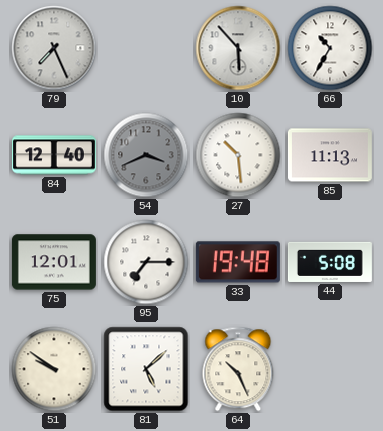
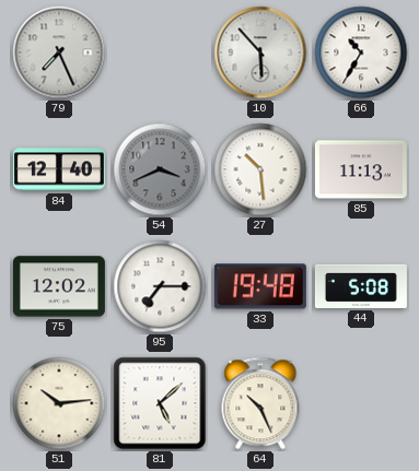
75: 12:01 -> 12:02 (59, 286)
51: 9:51 -> 10:14 (59, 403)
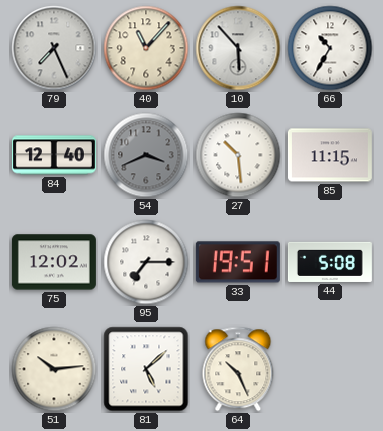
40: none -> 11:07 (146, 48)
85: 11:13 -> 11:15 (330, 155)
33: 19:48 -> 19:51 (238, 262)
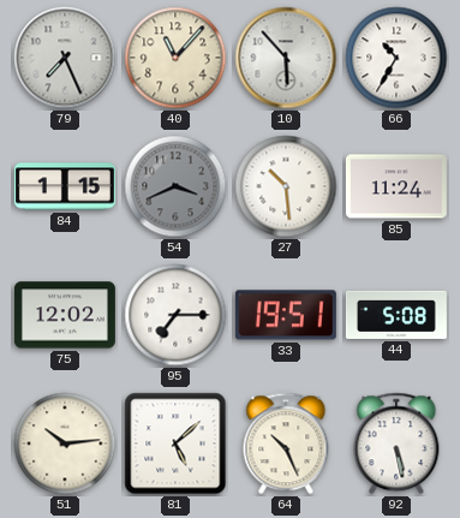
84: 12:40 -> 1:15 (65, 186)
85: 11:15 -> 11:24 (396, 186)
92: none -> 5:28 (396, 443)
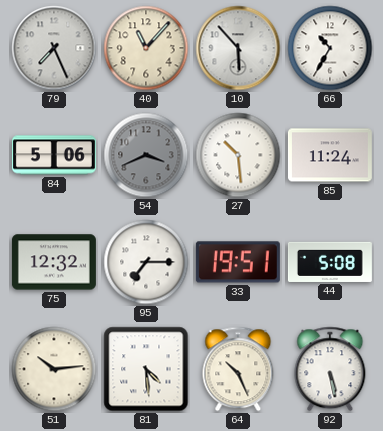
84: 1:15 -> 5:06 (54, 155)
75: 12:02 -> 12:32 (54, 262)
81: 5:08 -> 4:29 (146, 369)
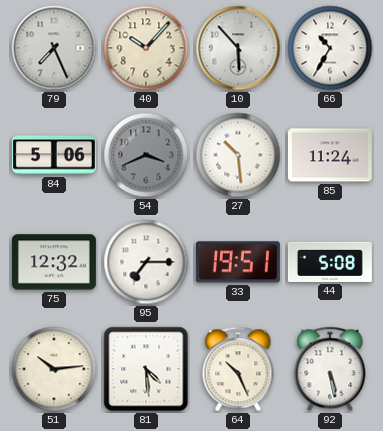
40: 11:07 -> 10:07 (146, 48)
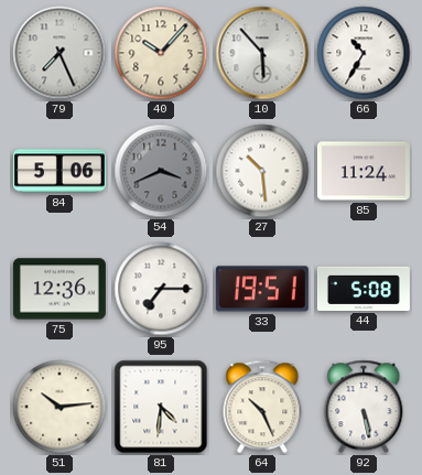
75: 12:32 -> 12:36 (59, 289)
81: 4:29 -> 4:31 (161, 407)
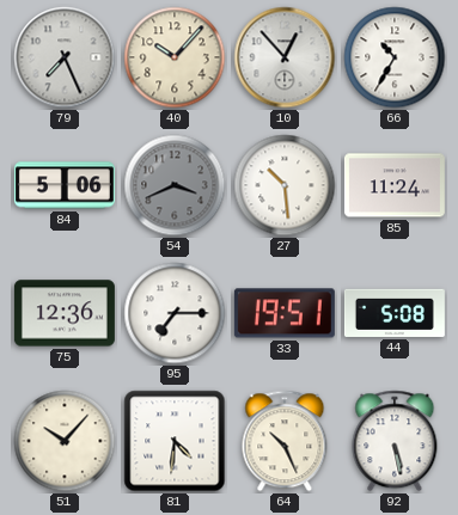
10: 5:53 -> 12:53 (285, 57)
51: 10:14 -> 10:07 (65, 441)
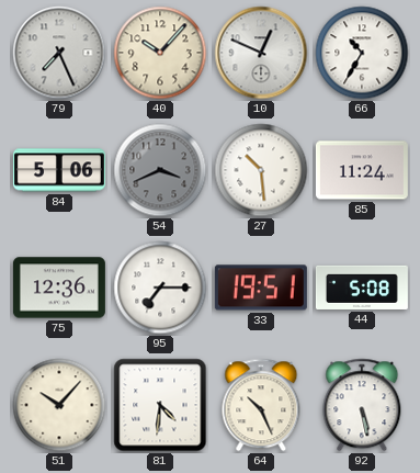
10: 12:53 -> 12:49 (261, 53)
